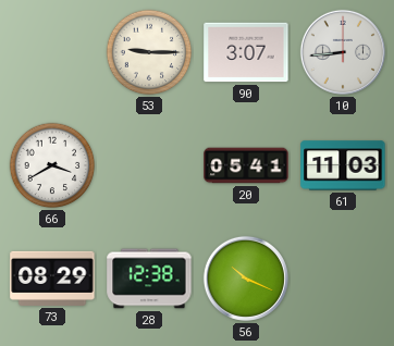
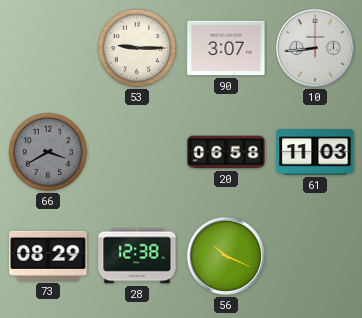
66 dial: white -> grey (48, 152)
20: 05:41 -> 06:58 (226, 152)
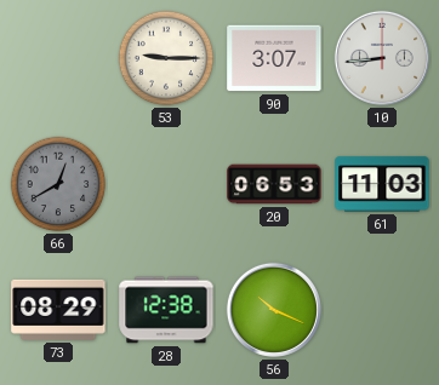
66: 3:40 -> 12:40 (58, 184)
20: 06:58 -> 06:53 (274, 184)
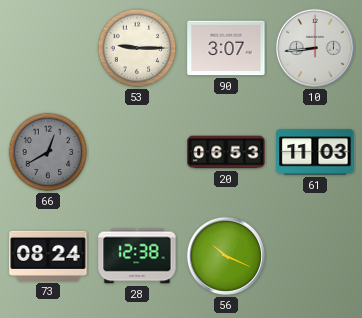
73: 08:29 -> 08:24 (48, 256)
